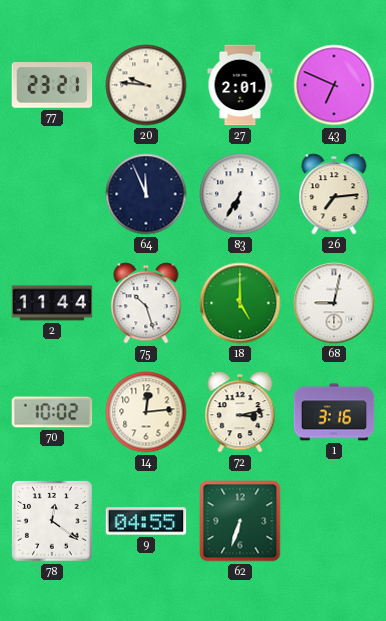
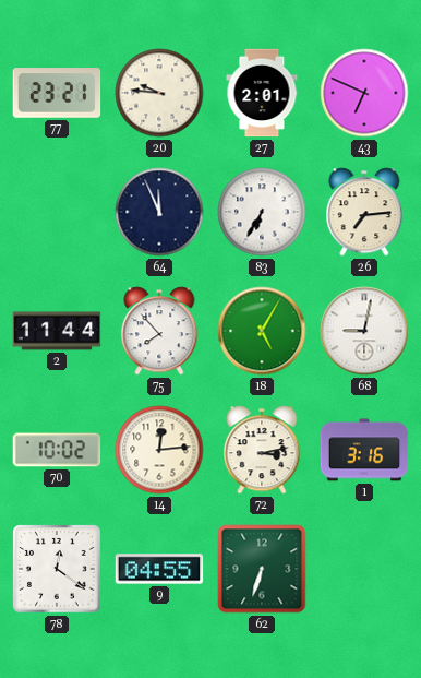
75: 10:27 -> 7:53 (159, 331)
18: 5:00 -> 5:05 (262, 331)
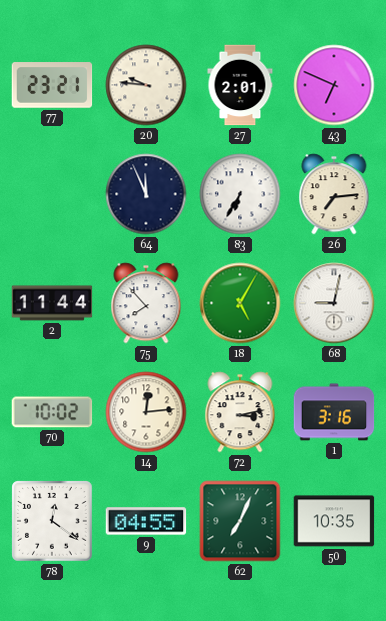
62: 6:33 -> 7:04 (240, 521)
50: none -> 10:35 (334, 521)
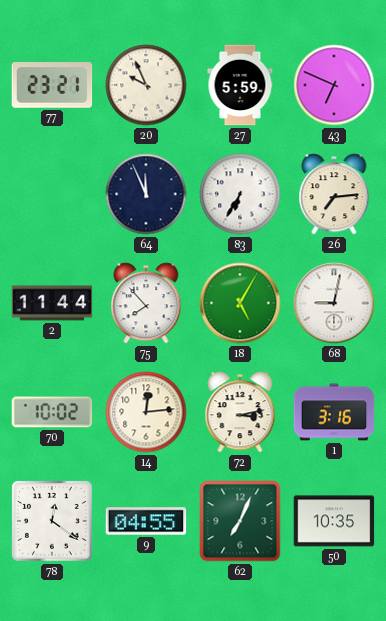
20: 9:46 -> 9:56 (146, 85)
27: 2:01 -> 5:59 (240, 85)
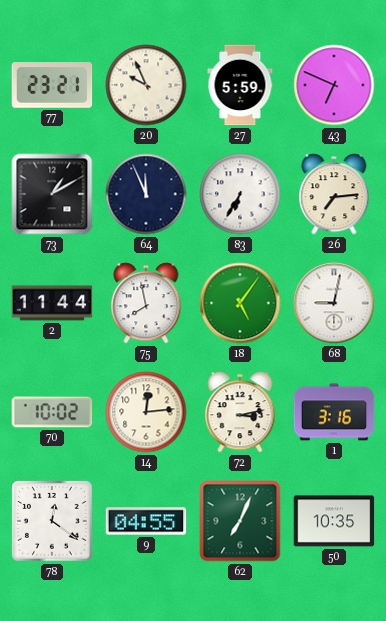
73: none -> 1:10 (52, 194)
75: 7:53 -> 7:58 (146, 303)
18: 5:05 -> 5:06 (240, 303)
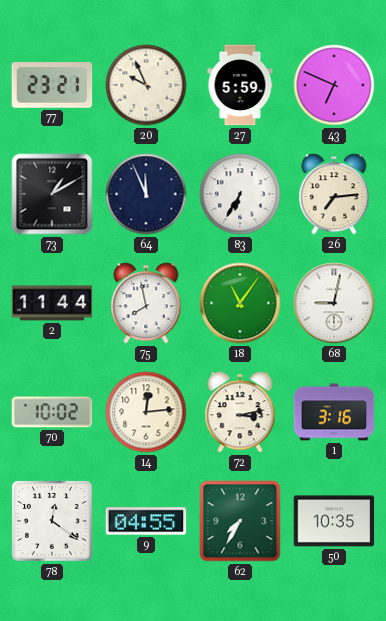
18: 5:06 -> 11:06 (240, 303)
62: 7:04 -> 7:35 (240, 521)
